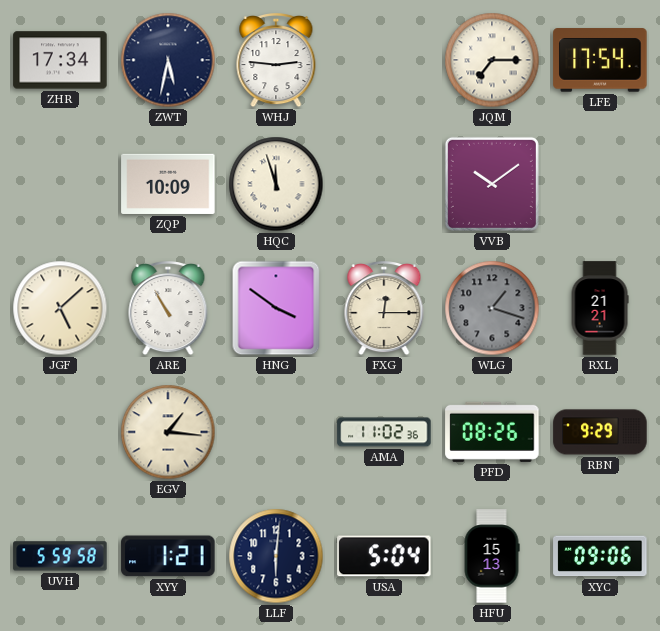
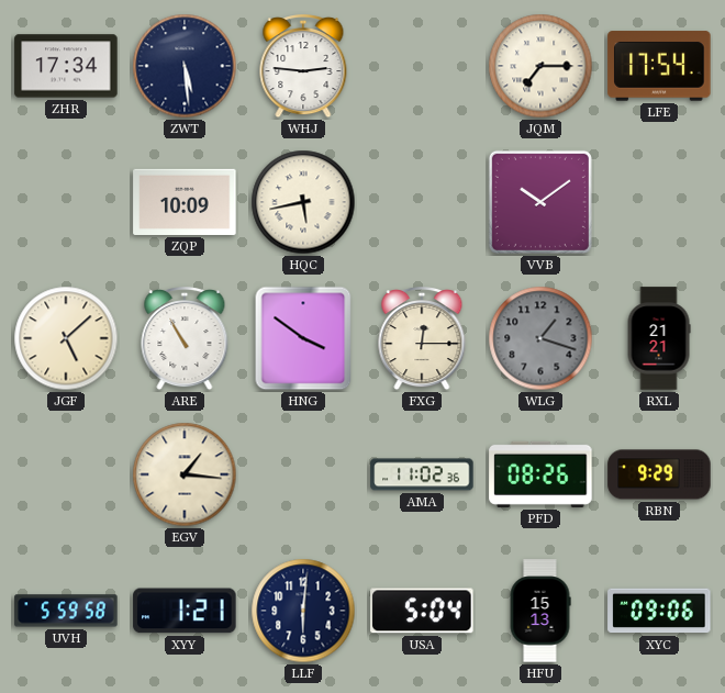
ZWT: 5:32 -> 5:29 (185, 66)
HQC: 11:57 -> 5:43 (303, 202)
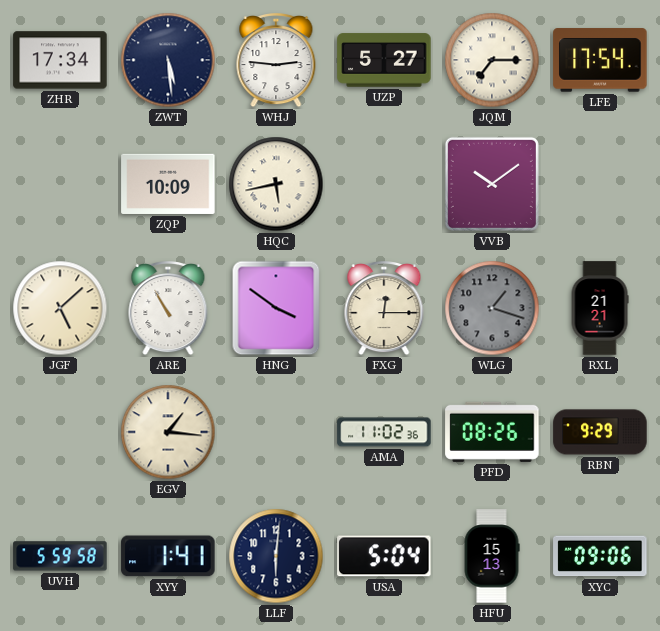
UZP: none -> 5:27 (384, 60)
XYY: 1:21 -> 1:41 (168, 556)
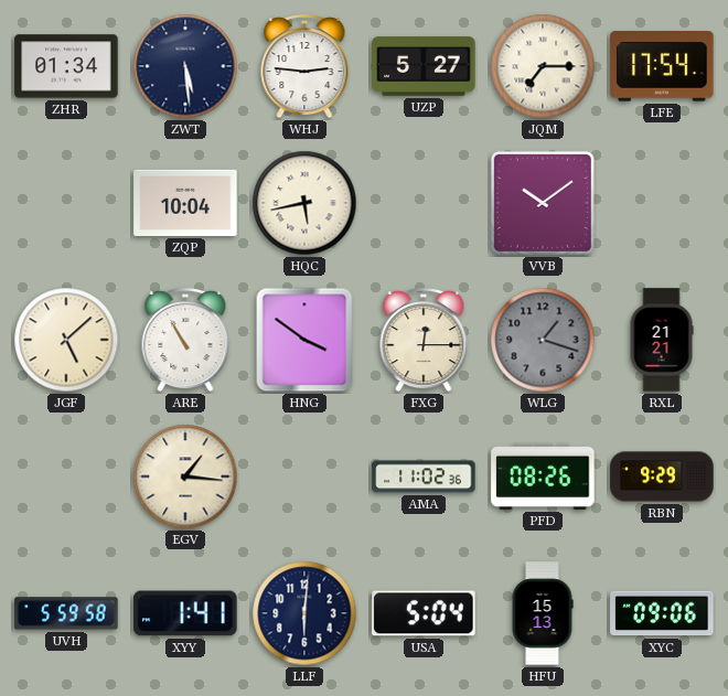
ZHR: 17:34 -> 01:34 (66, 66)
ZQP: 10:09 -> 10:04 (185, 203)
